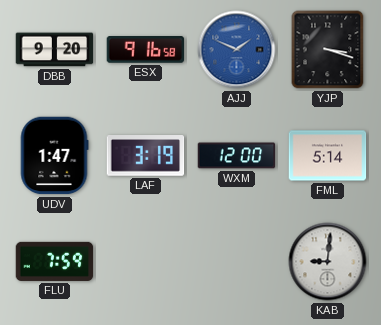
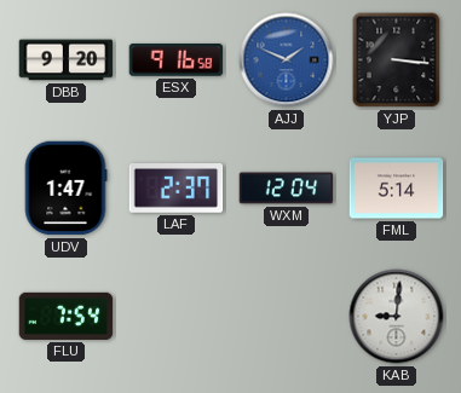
YJP: 3:18 -> 3:16 (397, 60)
LAF: 3:19 -> 2:37 (177, 189)
WXM: 12:00 -> 12:04 (287, 189)
FLU: 7:59 -> 7:54 (67, 316)
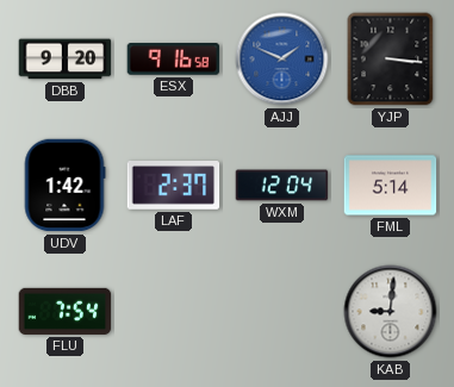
UDV: 1:47 -> 1:42 (64, 186)
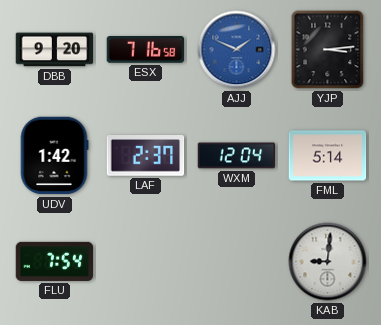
ESX: 9:16 -> 7:16 (146, 50)
YJP: 3:16 -> 3:14 (328, 50)
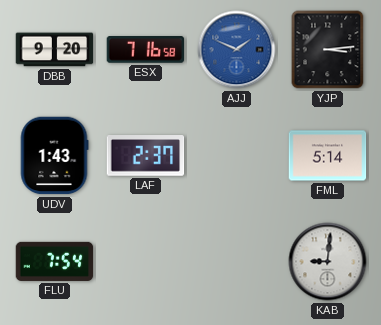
UDV: 1:42 -> 1:43 (54, 156)
WXM: 12:04 -> none (237, 156)
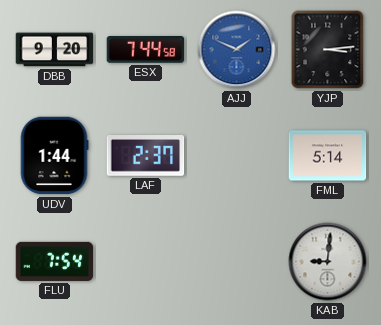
ESX: 7:16 -> 7:44 (146, 50)
UDV: 1:43 -> 1:44 (54, 156)
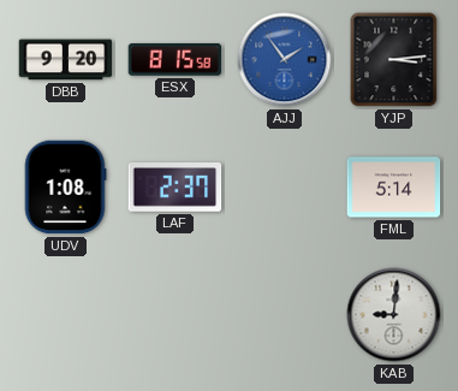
ESX: 7:44 -> 8:15 (176, 60)
AJJ: 1:49 -> 1:54 (285, 60)
UDV: 1:44 -> 1:08 (65, 188)
FLU: 7:54 -> none (55, 261)
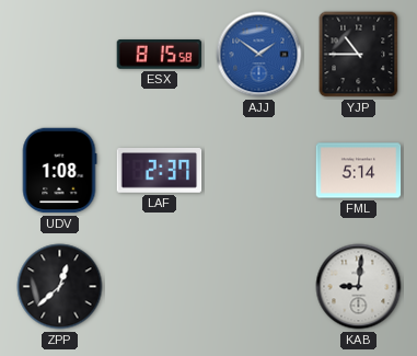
DBB: 9:20 -> none (66, 60)
AJJ: 1:54 -> 1:51 (259, 55)
YJP: 3:14 -> 10:45 (359, 55)
ZPP: none -> 12:38 (60, 287)
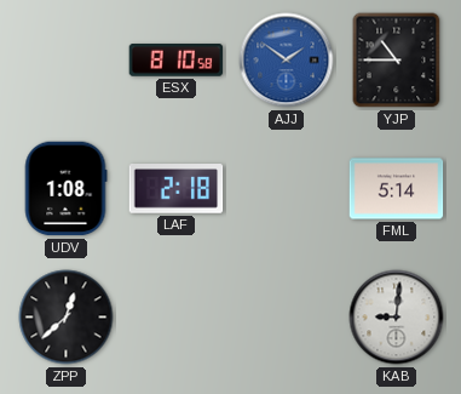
ESX: 8:15 -> 8:10 (177, 61)
LAF: 2:37 -> 2:18 (177, 189)
